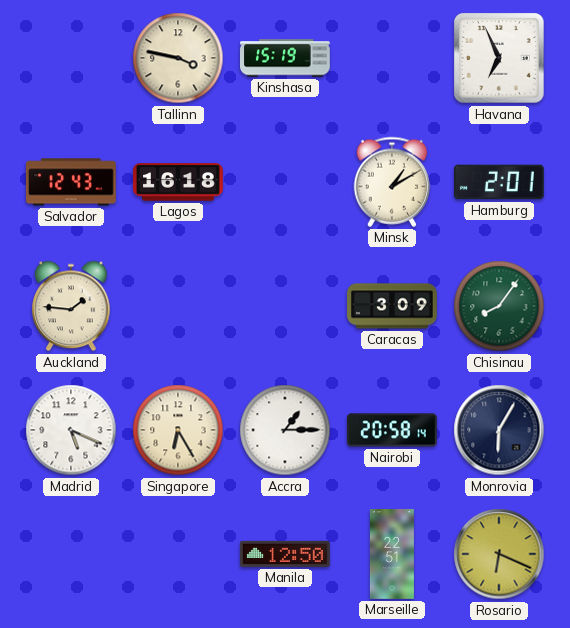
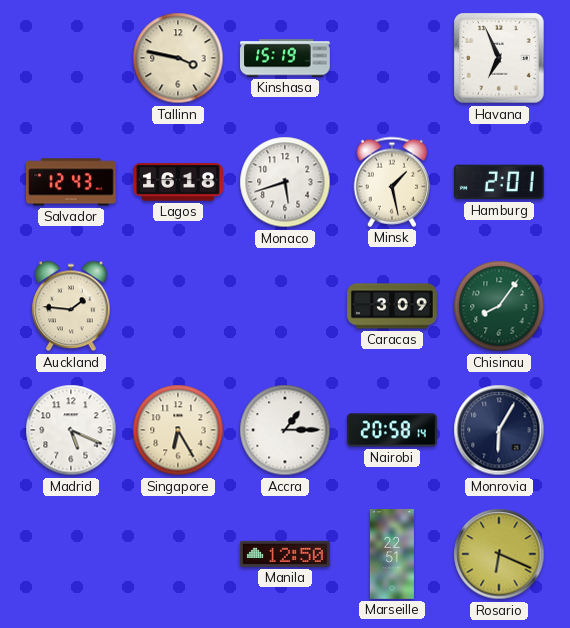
Monaco: none -> 5:42 (285, 182)
Minsk: 1:10 -> 1:28 (392, 182)
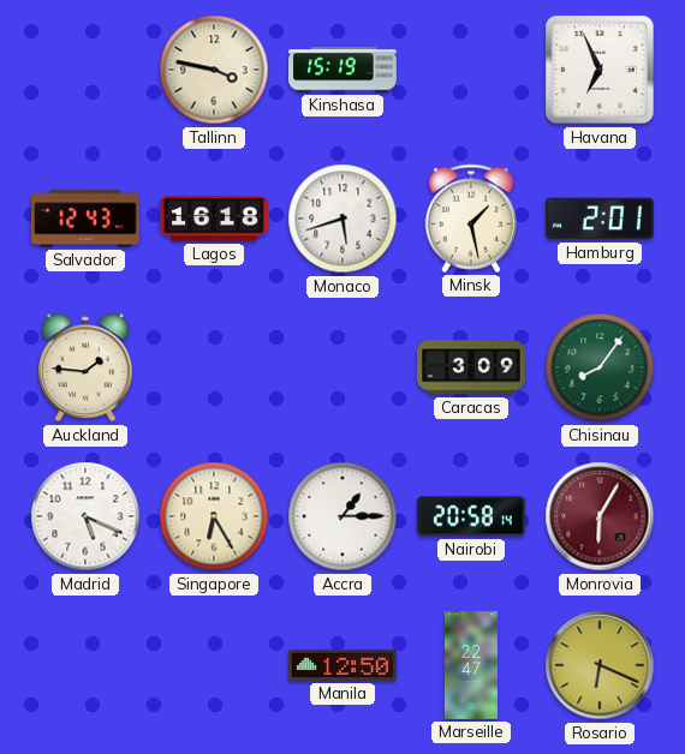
Monrovia dial: navy -> burgundy (600, 516)
Marseille: 22:51 -> 22:47 (471, 665)
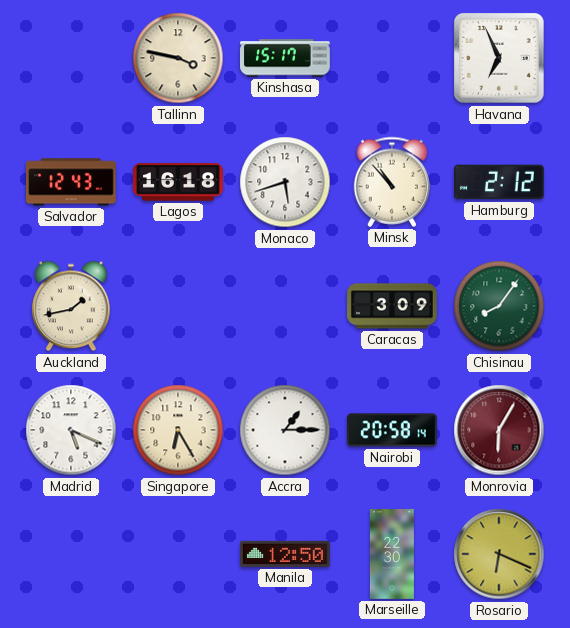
Kinshasa: 15:19 -> 15:17 (285, 58)
Minsk: 1:28 -> 10:53 (392, 182)
Hamburg: 2:01 -> 2:12 (500, 182)
Auckland: 1:46 -> 1:43 (71, 306)
Marseille: 22:47 -> 22:30 (392, 554)
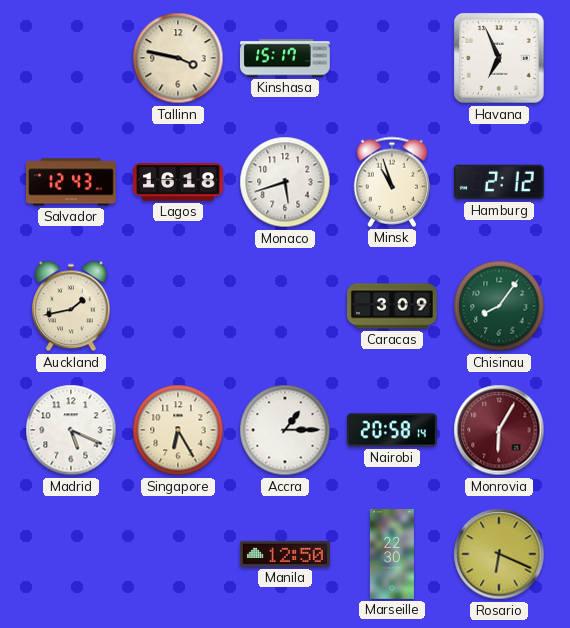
Minsk: 10:53 -> 10:57 (392, 182)
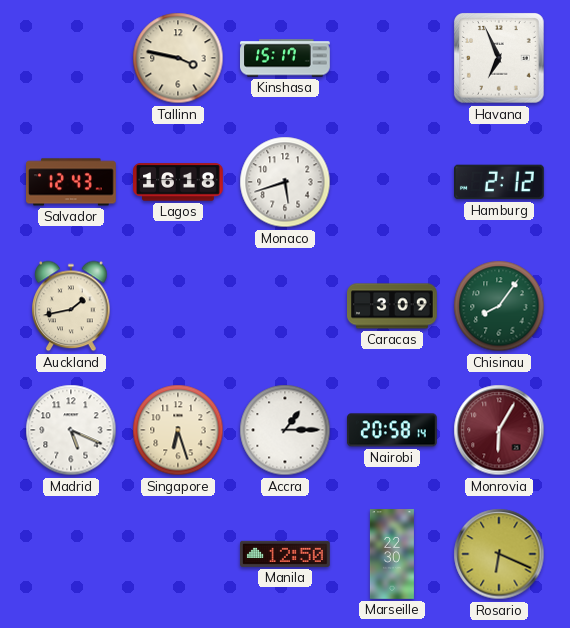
Minsk: 10:57 -> none (392, 182)
Singapore: 6:25 -> 6:27 (178, 430)
